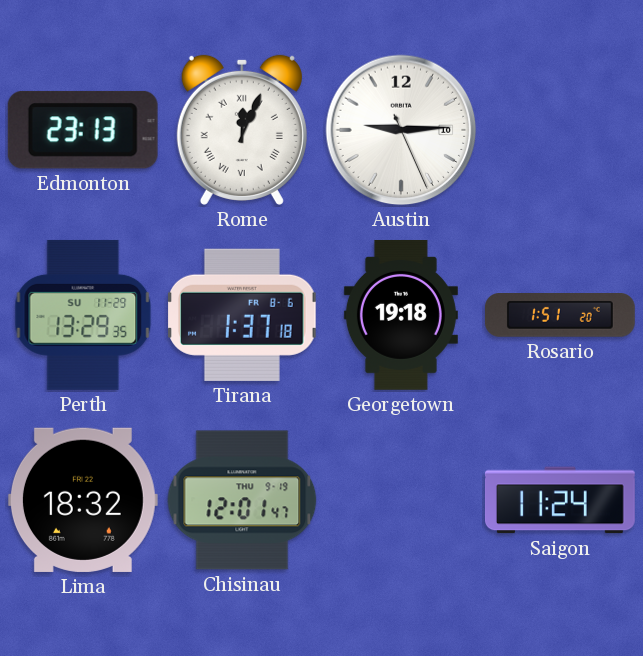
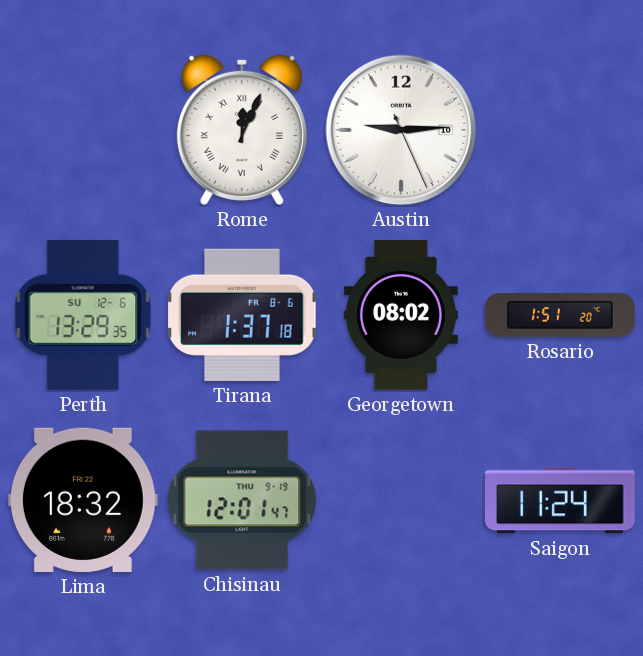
Edmonton: 23:13 -> none (83, 130)
Perth date: SU 11-29 -> SU 12-6 (83, 315)
Georgetown: 19:18 -> 08:02 (401, 315)
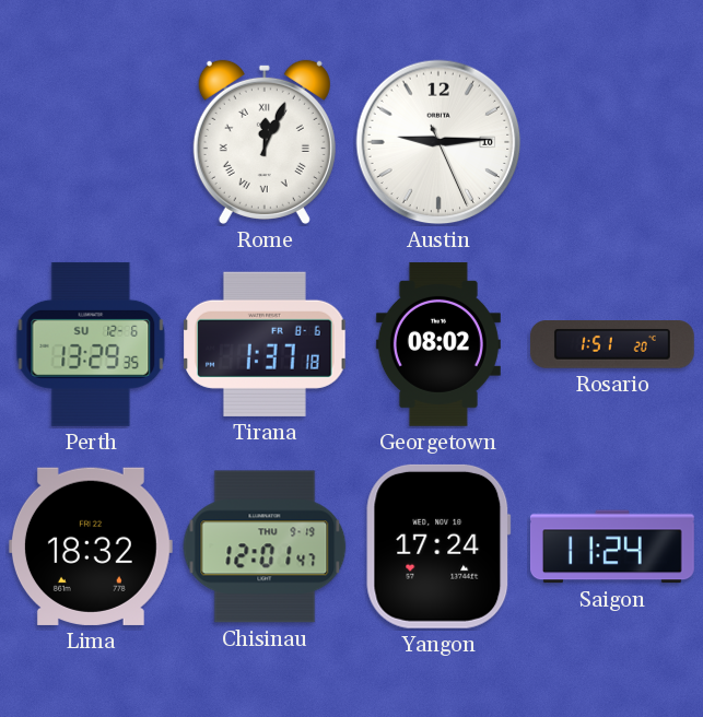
Yangon: none -> 17:24 (438, 546)
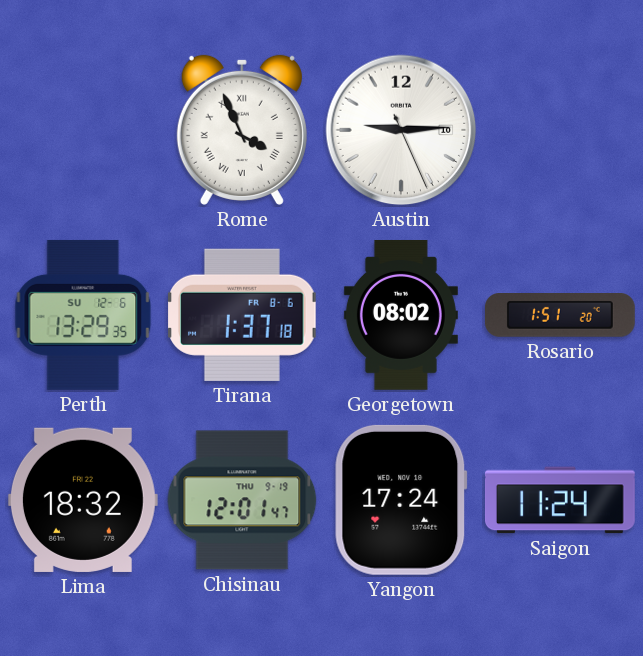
Rome: 12:04 -> 3:56 (242, 130)
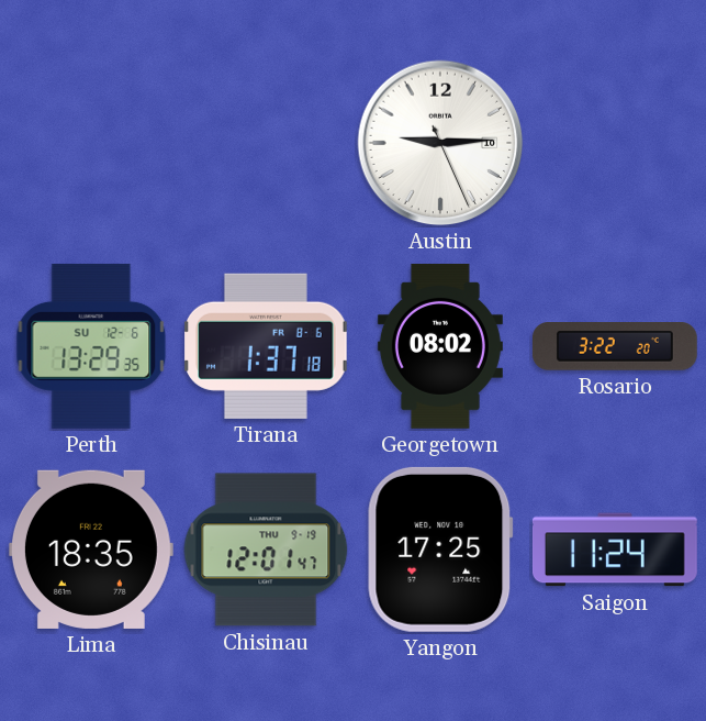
Rome: 3:56 -> none (242, 130)
Rosario: 1:51 -> 3:22 (615, 347)
Lima: 18:32 -> 18:35 (91, 550)
Yangon: 17:24 -> 17:25 (440, 550)
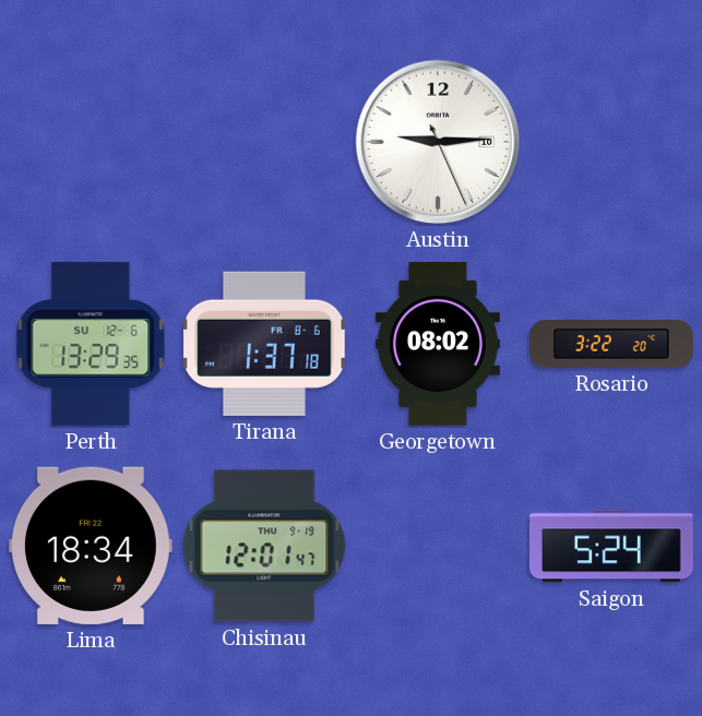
Lima: 18:35 -> 18:34 (91, 546)
Yangon: 17:25 -> none (440, 550)
Saigon: 11:24 -> 5:24 (611, 546)
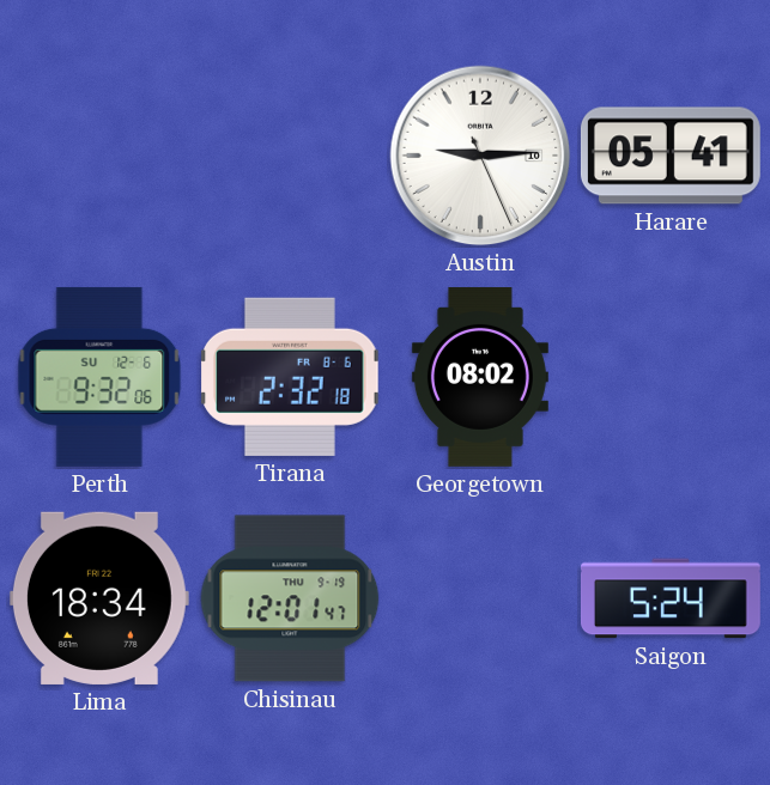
Harare: none -> 05:41 (671, 156)
Perth: 13:29 -> 9:32 (99, 377)
Tirana: 1:37 -> 2:32 (291, 377)
Rosario: 3:22 -> none (611, 345)
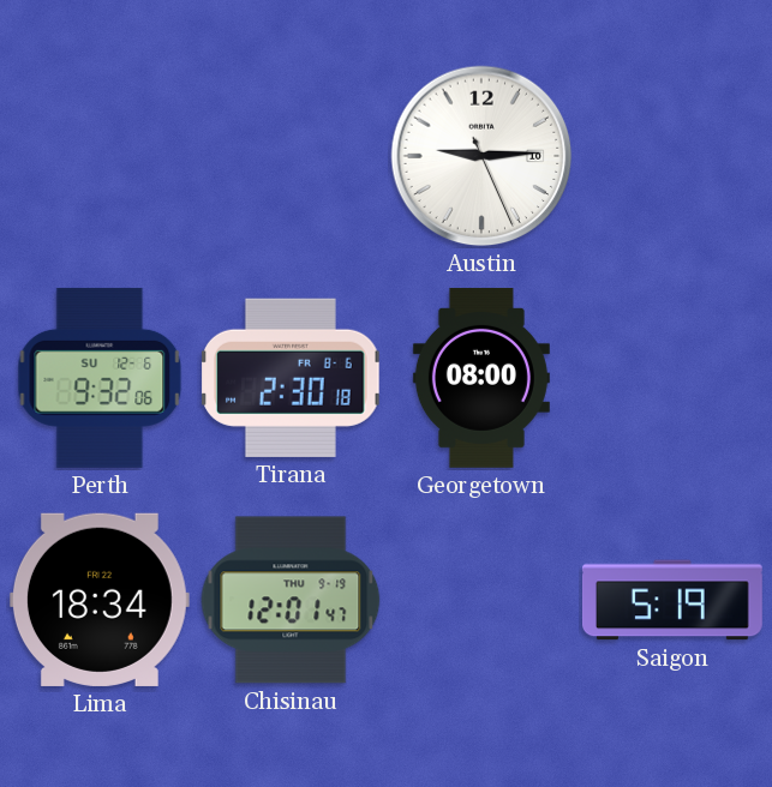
Harare: 05:41 -> none (671, 156)
Tirana: 2:32 -> 2:30 (292, 378)
Georgetown: 08:02 -> 08:00 (481, 378)
Saigon: 5:24 -> 5:19 (672, 600)
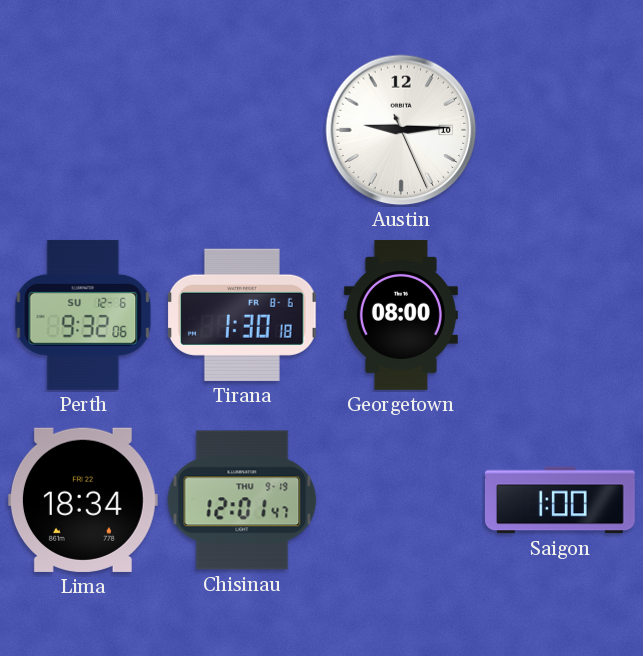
Tirana: 2:30 -> 1:30 (243, 315)
Saigon: 5:19 -> 1:00 (560, 500)
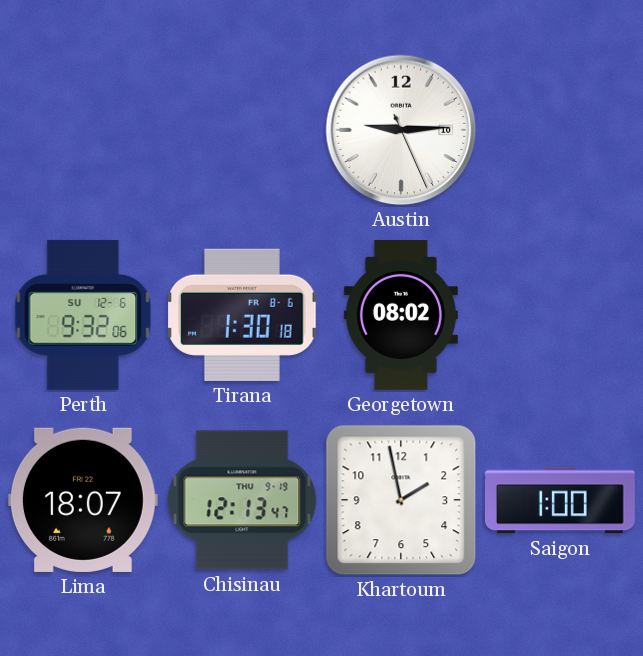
Georgetown: 08:00 -> 08:02 (401, 315)
Lima: 18:34 -> 18:07 (83, 500)
Chisinau: 12:01 -> 12:13 (242, 500)
Khartoum: none -> 1:58 (401, 500)
